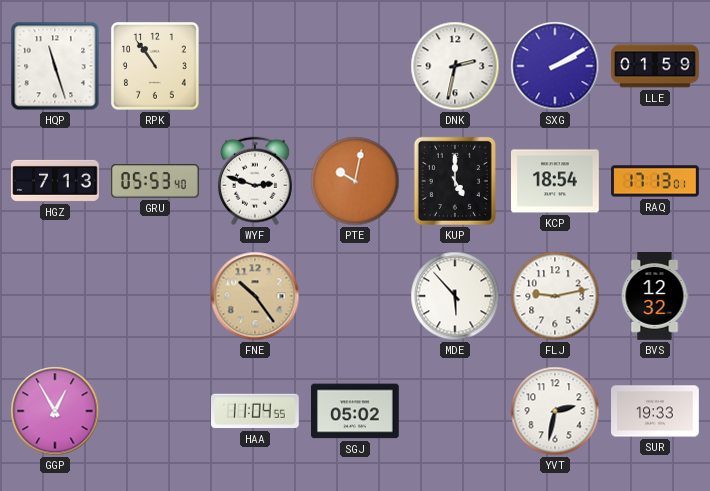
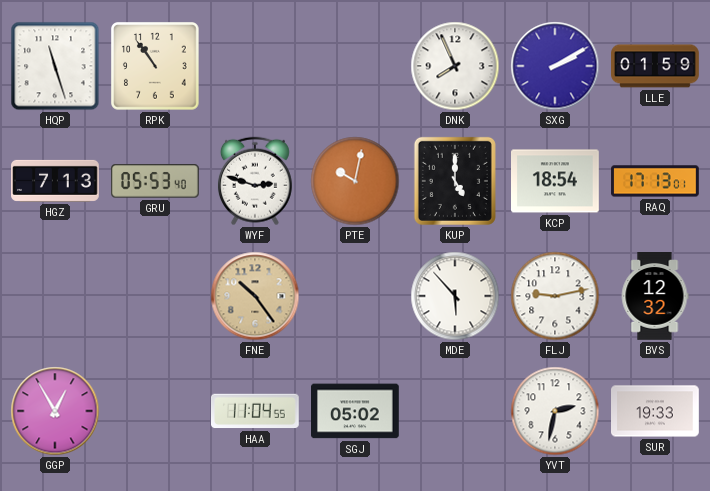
DNK: 2:32 -> 7:56 (455, 66)
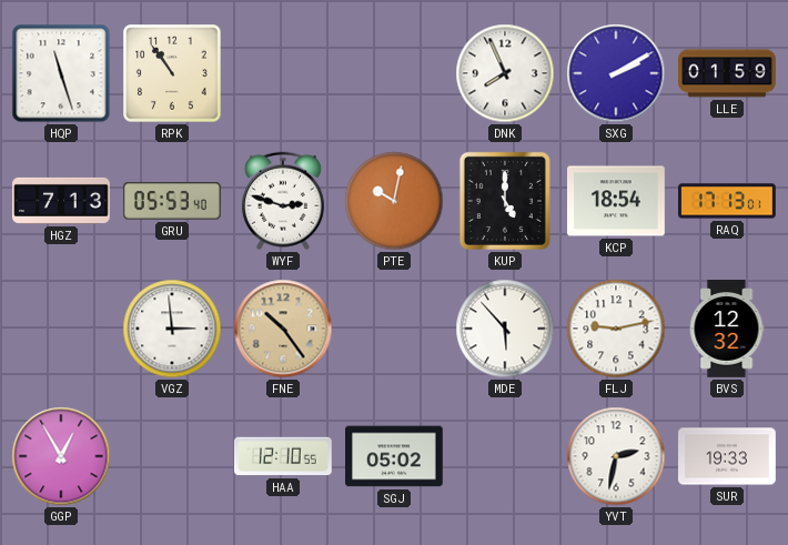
VGZ: none -> 2:59 (172, 329)
HAA: 11:04 -> 12:10 (284, 456)
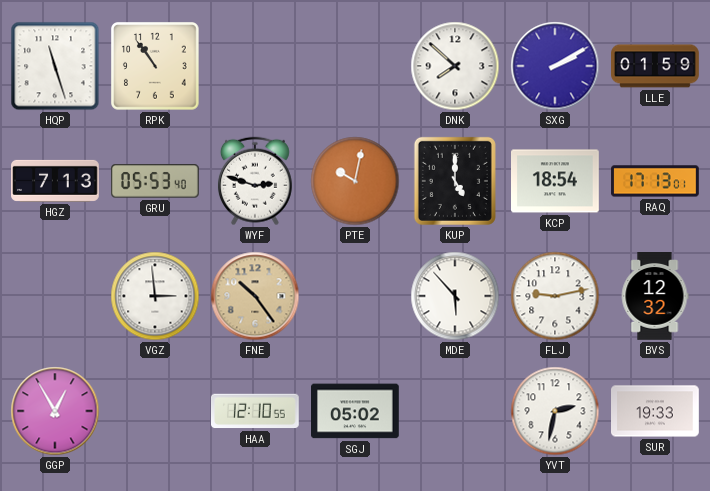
DNK: 7:56 -> 7:52 (455, 66)
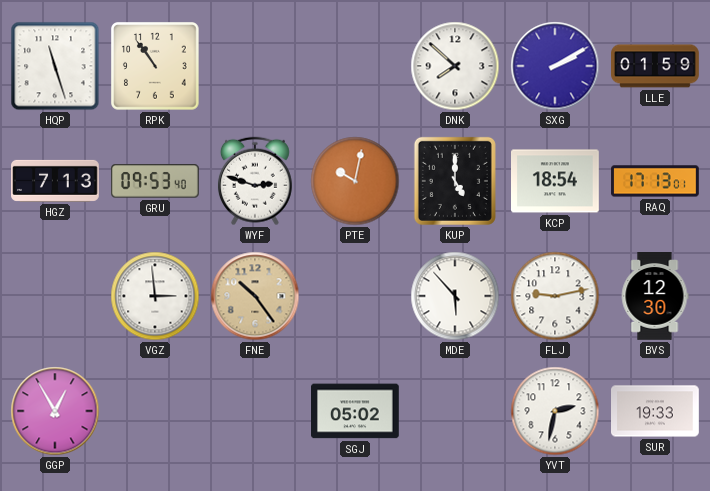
GRU: 05:53 -> 09:53 (156, 181)
BVS: 12:32 -> 12:30 (655, 297)
HAA: 12:10 -> none (256, 411)
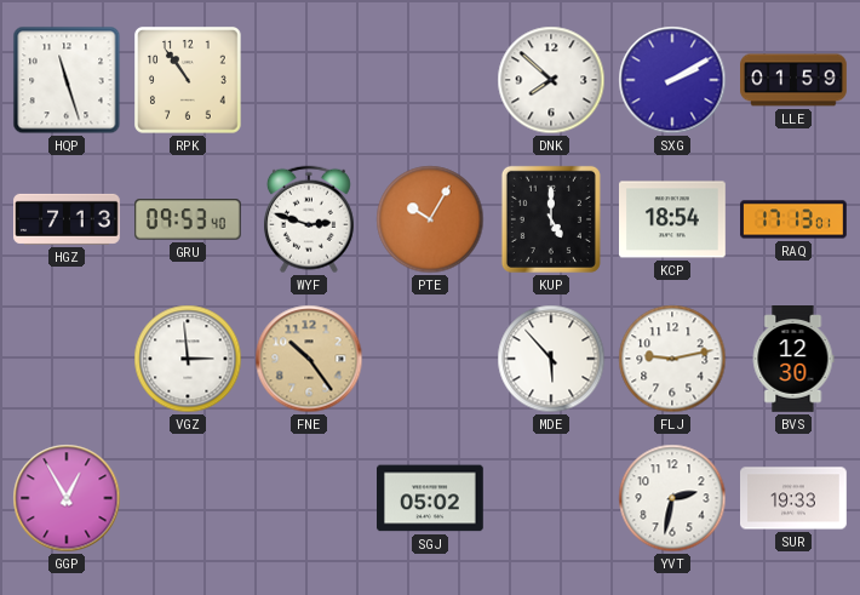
PTE: 10:02 -> 10:05 (430, 219)
